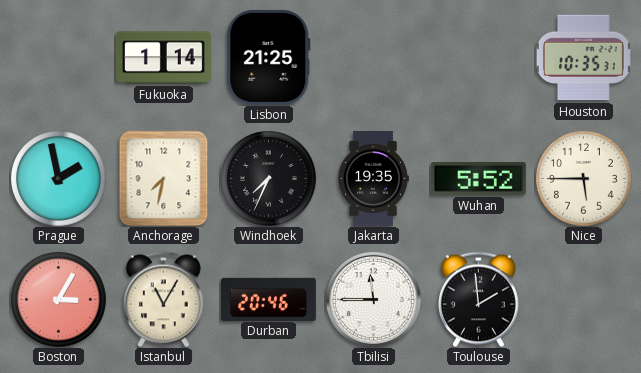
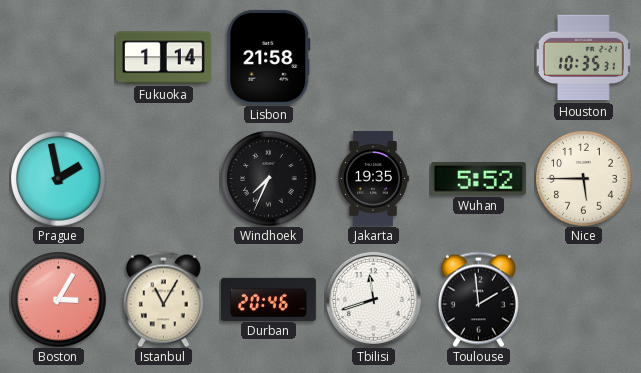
Lisbon: 21:25 -> 21:58 (269, 57)
Anchorage: 7:32 -> none (164, 178)
Tbilisi: 11:45 -> 11:42 (373, 299)
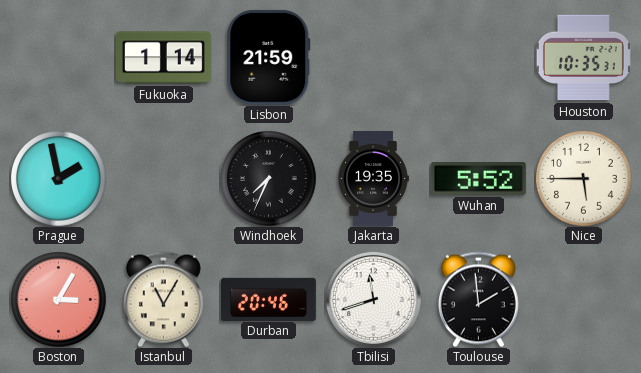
Lisbon: 21:58 -> 21:59 (269, 57)
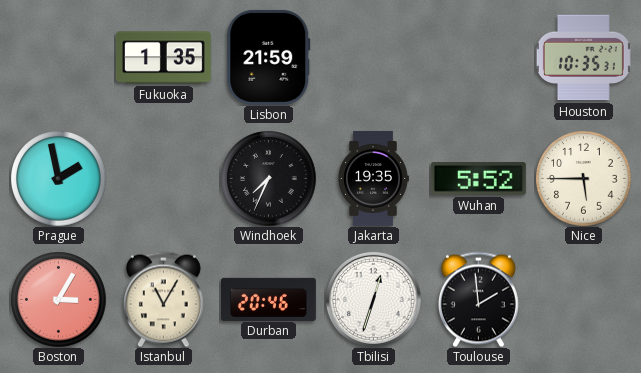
Fukuoka: 1:14 -> 1:35 (163, 58)
Tbilisi: 11:42 -> 12:33 (373, 299)
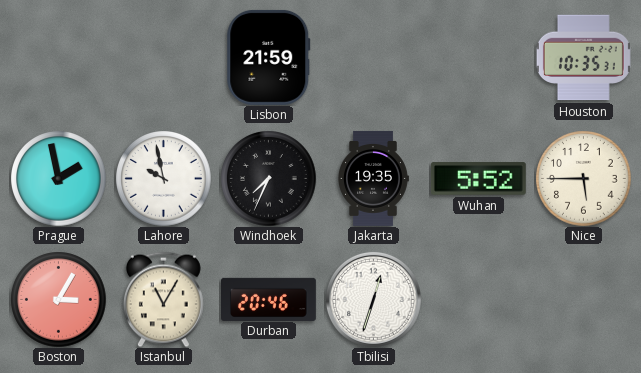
Fukuoka: 1:35 -> none (163, 58)
Lahore: none -> 9:58 (163, 178)
Toulouse: 1:59 -> none (478, 299)
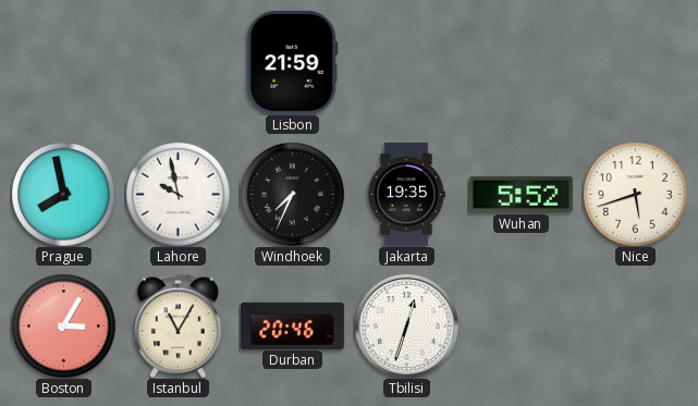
Houston: 10:35 -> none (583, 58)
Prague: 1:58 -> 7:58 (63, 194)
Nice: 5:45 -> 5:42 (635, 194)
